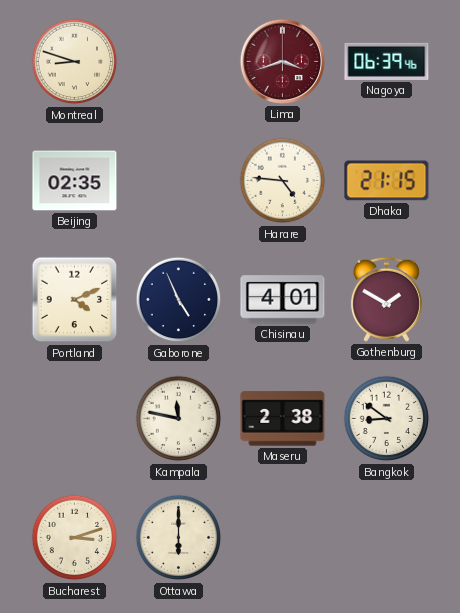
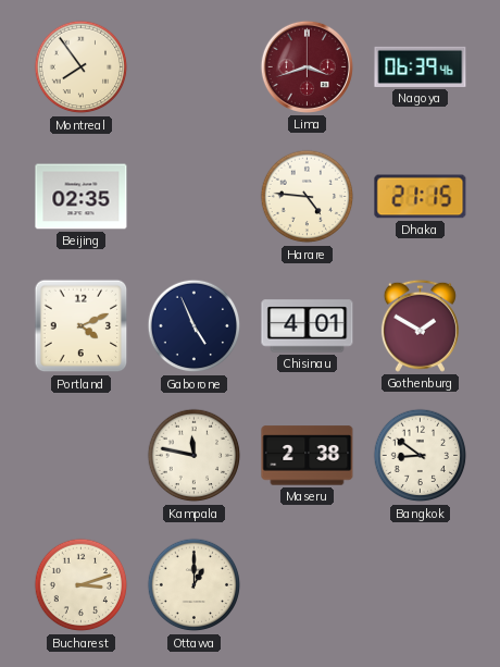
Montreal: 8:48 -> 7:54 (82, 67)
Ottawa: 6:00 -> 1:00 (195, 585)
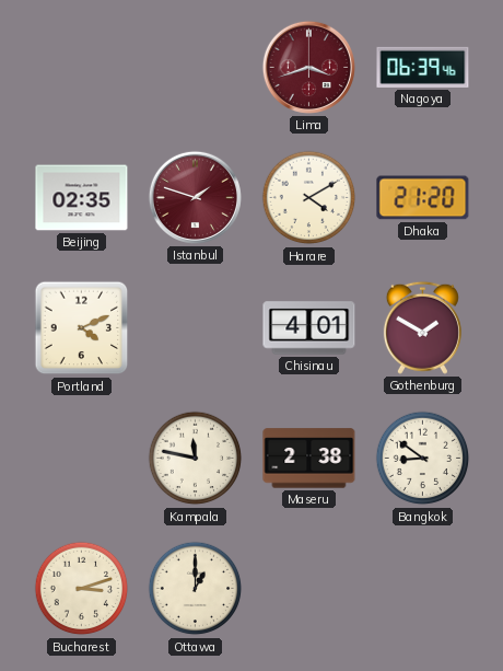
Montreal: 7:54 -> none (82, 67)
Istanbul: none -> 1:48 (195, 197)
Harare: 4:46 -> 4:10 (309, 198)
Dhaka: 21:15 -> 21:20 (423, 198)
Gaborone: 4:56 -> none (195, 326)
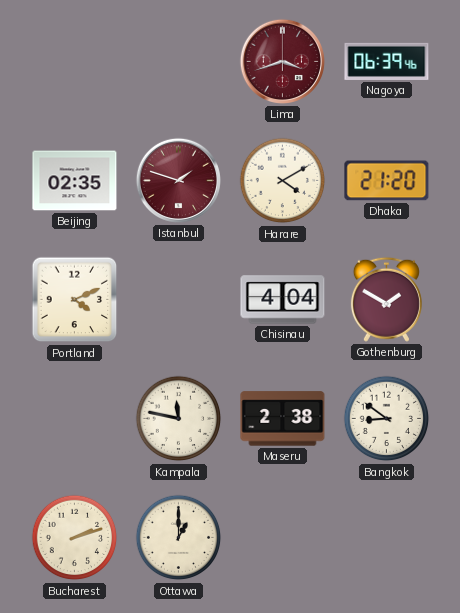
Chisinau: 4:01 -> 4:04 (283, 300)
Bucharest: 3:12 -> 2:12 (75, 538)
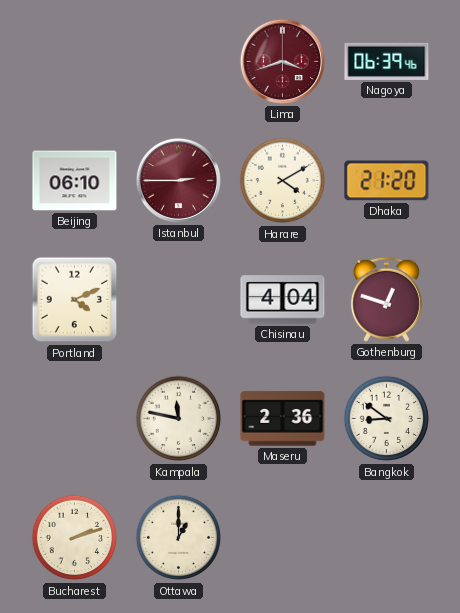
Beijing: 02:35 -> 06:10 (75, 181)
Istanbul: 1:48 -> 2:45 (178, 180)
Gothenburg: 1:50 -> 12:48 (386, 299)
Maseru: 2:38 -> 2:36 (283, 419)
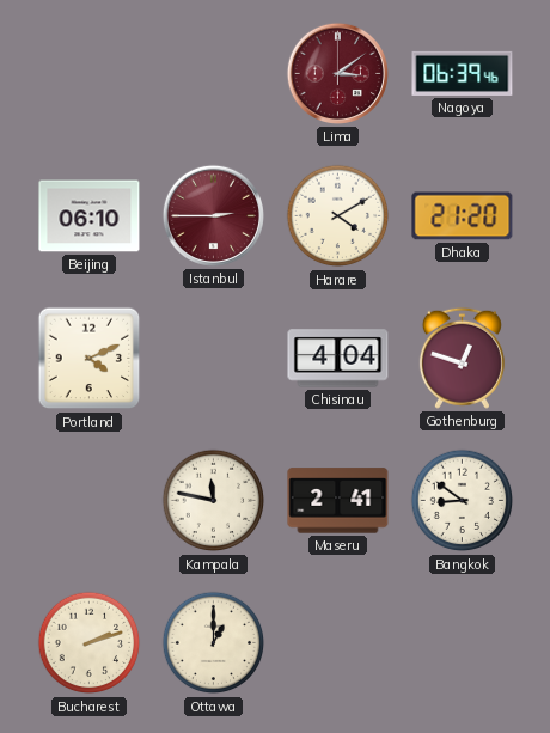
Lima: 3:42 -> 3:09 (337, 73)
Maseru: 2:36 -> 2:41 (338, 501)
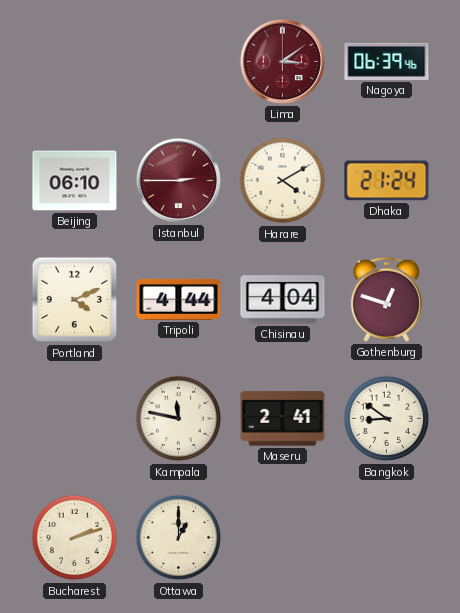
Dhaka: 21:20 -> 21:24 (387, 181)
Tripoli: none -> 4:44 (179, 299)
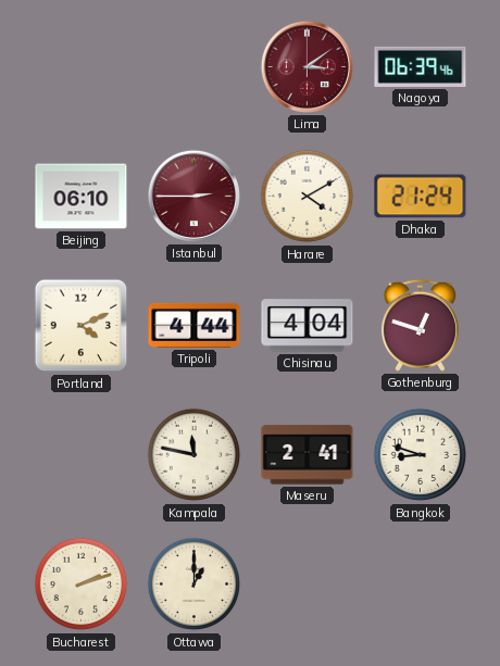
Bangkok: 8:51 -> 8:48 (421, 455)
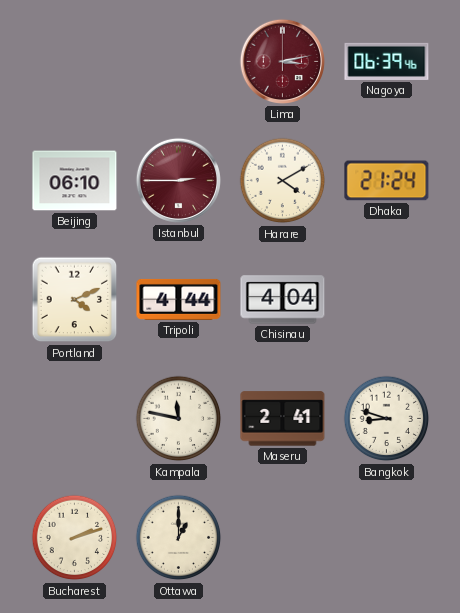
Lima: 3:09 -> 3:13 (282, 61)
Gothenburg: 12:48 -> none (420, 325)
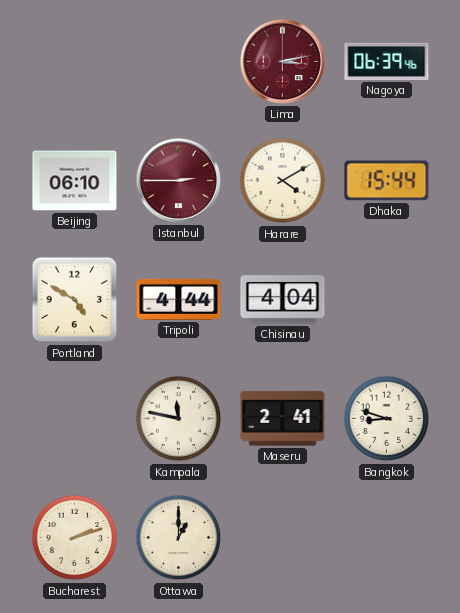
Dhaka: 21:24 -> 15:44 (387, 181)
Portland: 4:11 -> 4:50 (75, 300)
